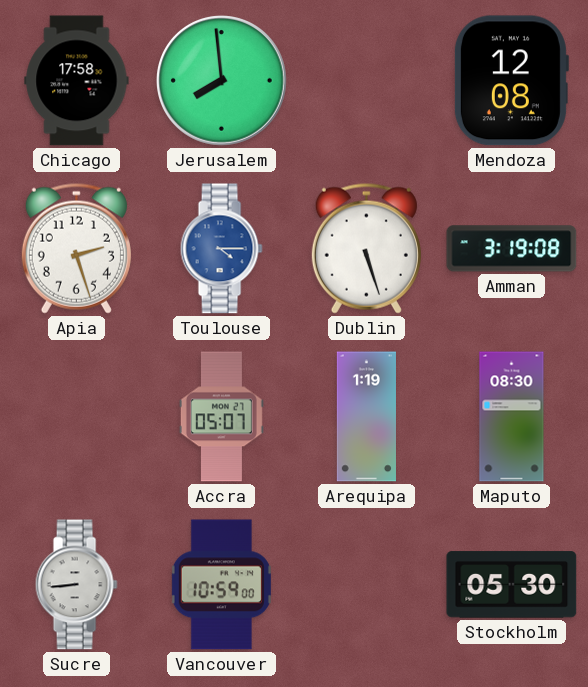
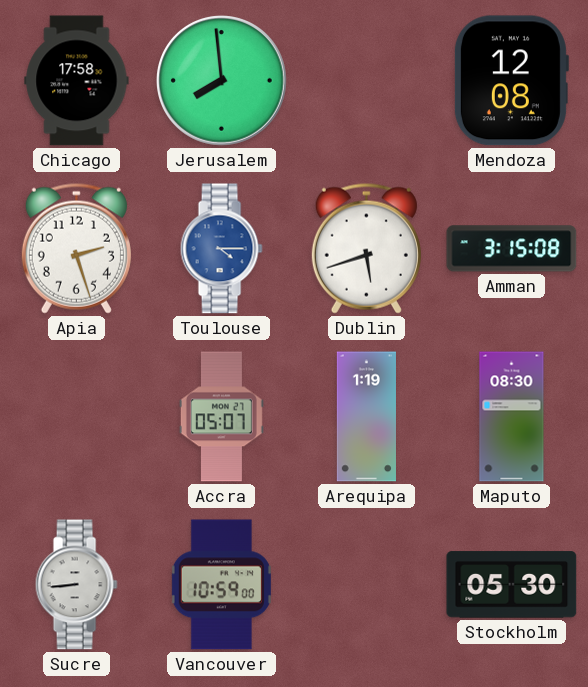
Dublin: 5:27 -> 5:42 (366, 248)
Amman: 3:19 -> 3:15 (512, 249)
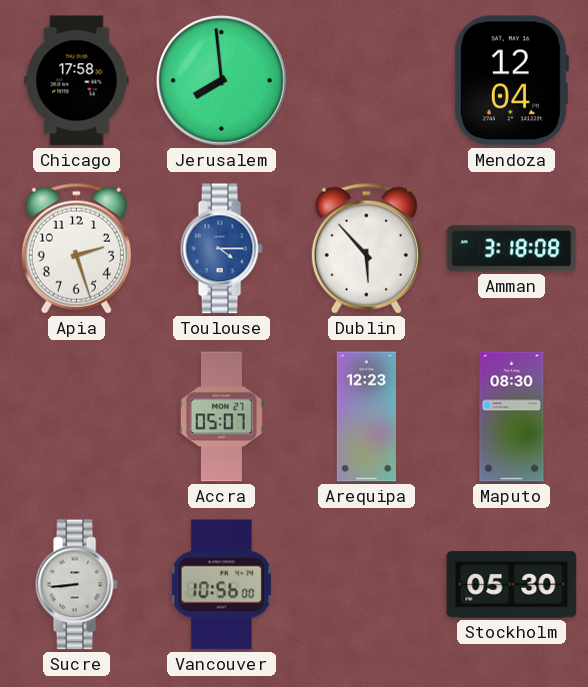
Mendoza: 12:08 -> 12:04 (511, 81)
Dublin: 5:42 -> 5:53 (366, 248)
Amman: 3:15 -> 3:18 (512, 249)
Arequipa: 1:19 -> 12:23 (366, 417)
Vancouver: 10:59 -> 10:56 (221, 585)
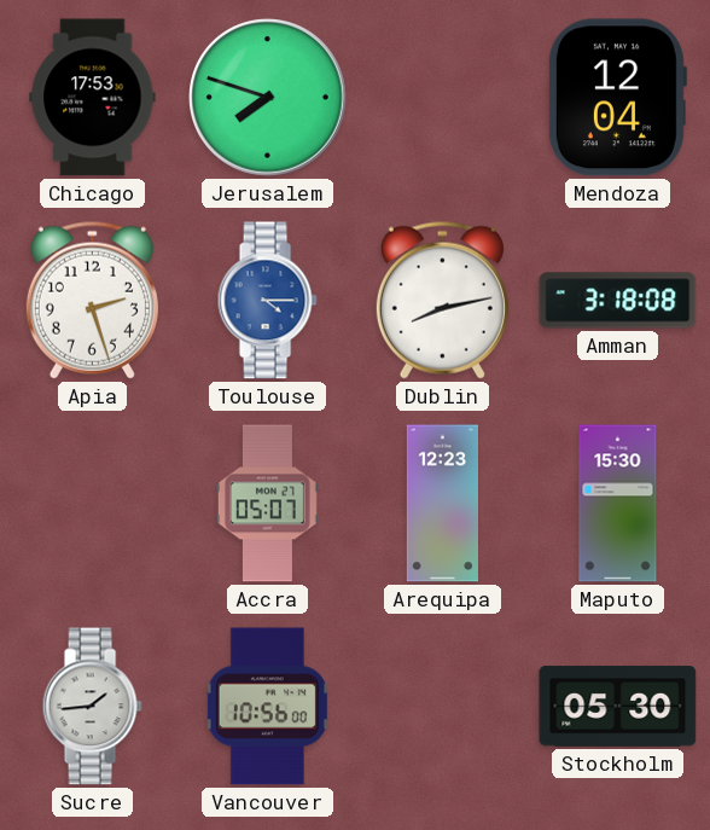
Chicago: 17:58 -> 17:53 (93, 98)
Jerusalem: 7:59 -> 7:48 (268, 98)
Dublin: 5:53 -> 8:13 (442, 300)
Maputo: 08:30 -> 15:30 (618, 504)
Sucre: 8:44 -> 1:44 (92, 707)
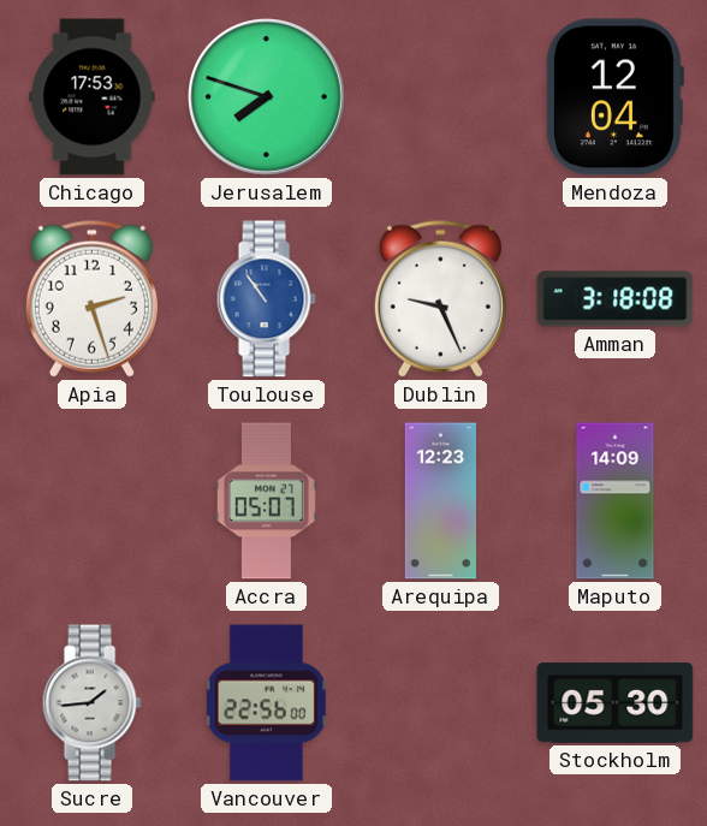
Toulouse: 4:15 -> 10:54 (266, 299)
Dublin: 8:13 -> 9:26 (440, 298)
Maputo: 15:30 -> 14:09 (616, 501)
Vancouver: 10:56 -> 22:56 (266, 703)
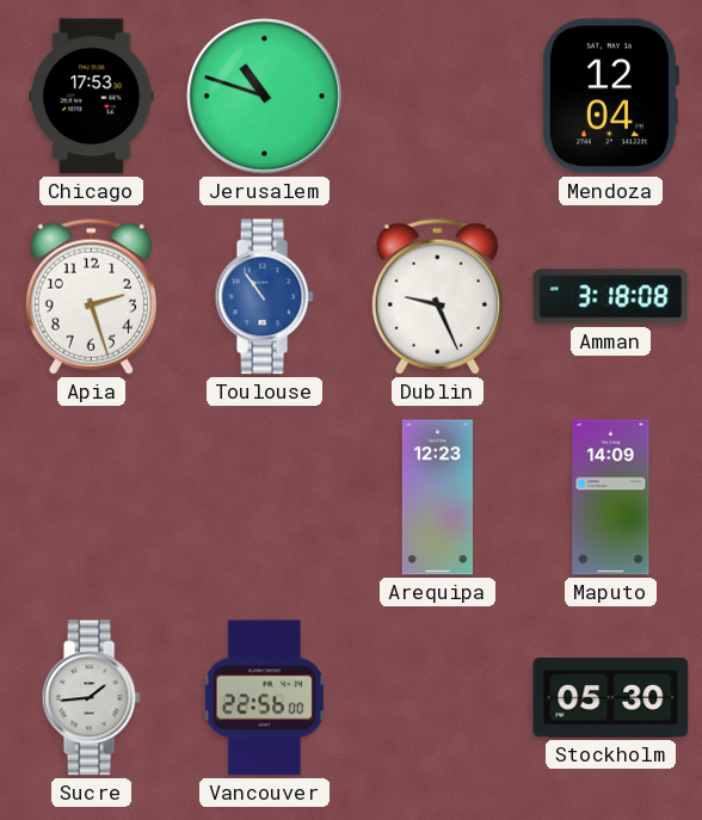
Jerusalem: 7:48 -> 10:48 (265, 97)
Accra: 05:07 -> none (266, 501)
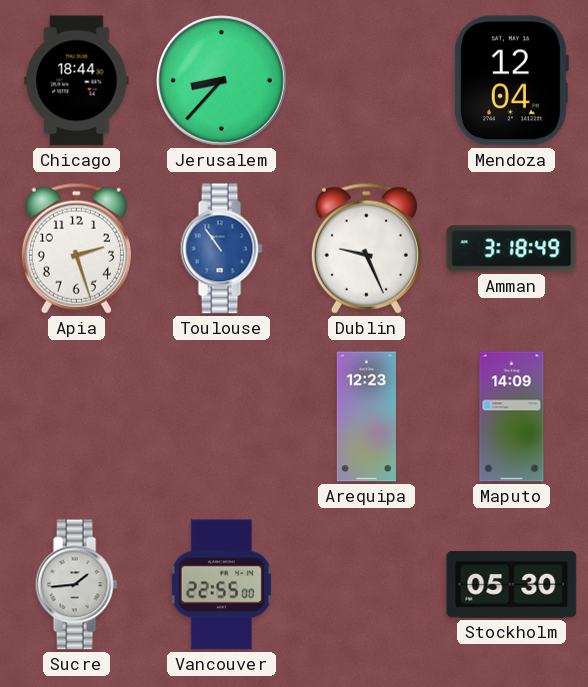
Chicago: 17:53 -> 18:44 (77, 81)
Jerusalem: 10:48 -> 8:37 (222, 81)
Amman: 3:18:08 -> 3:18:49 (512, 249)
Vancouver: 22:56 -> 22:55 (221, 585)
